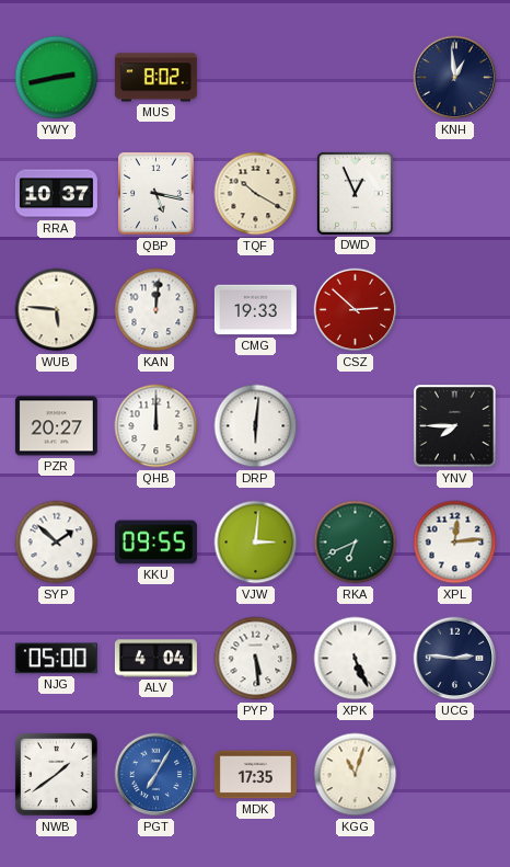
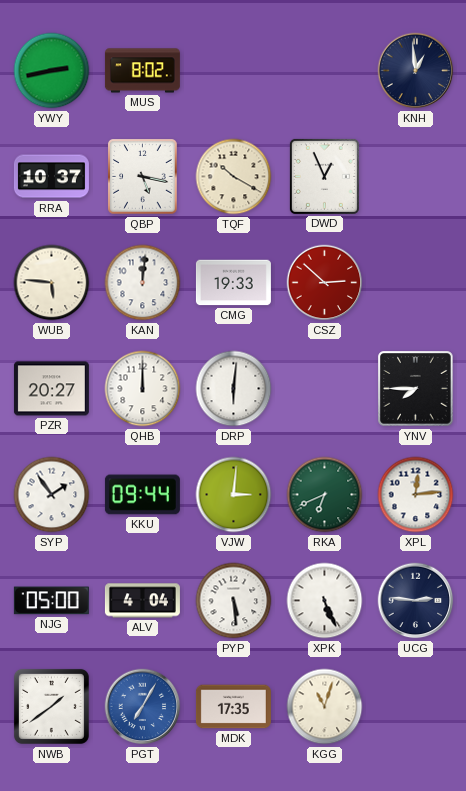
SYP: 1:52 -> 1:54 (52, 495)
KKU: 09:55 -> 09:44 (142, 495)
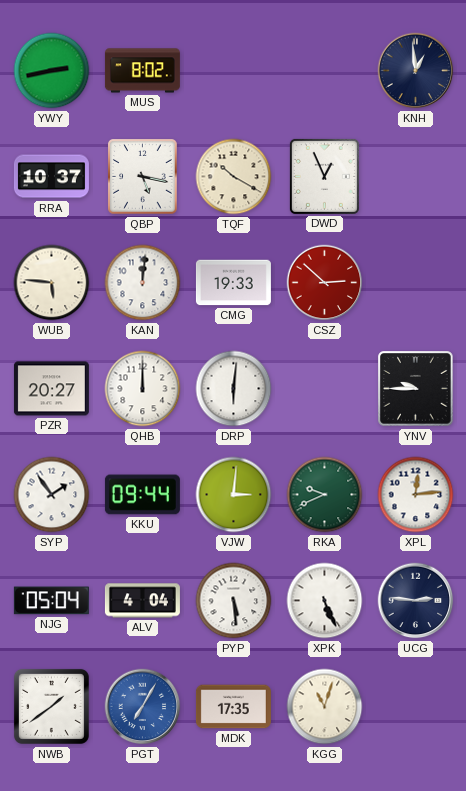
YNV: 7:45 -> 9:45 (416, 389)
RKA: 6:41 -> 9:41 (325, 495)
NJG: 05:00 -> 05:04 (51, 601)
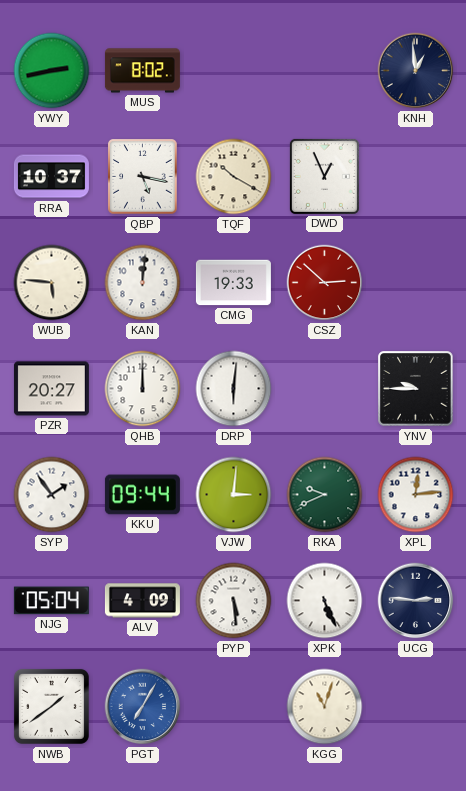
ALV: 4:04 -> 4:09 (142, 601)
MDK: 17:35 -> none (233, 707)
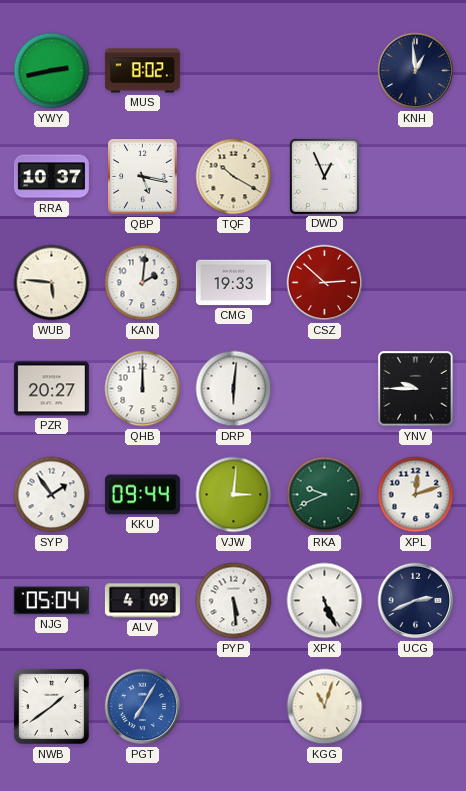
KAN: 12:01 -> 2:01 (143, 283)
XPL: 12:14 -> 12:12 (416, 495)
UCG: 2:46 -> 2:41 (416, 601)
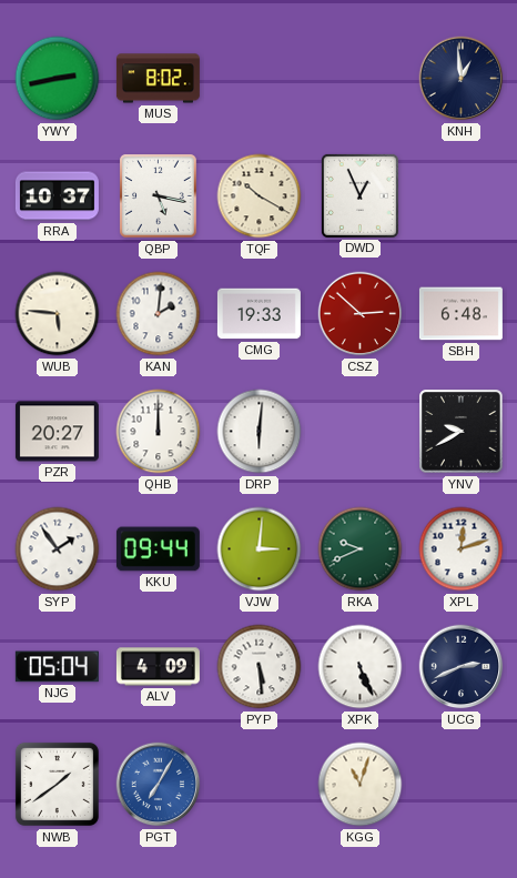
SBH: none -> 6:48 (460, 314)
YNV: 9:45 -> 9:40 (462, 432)
